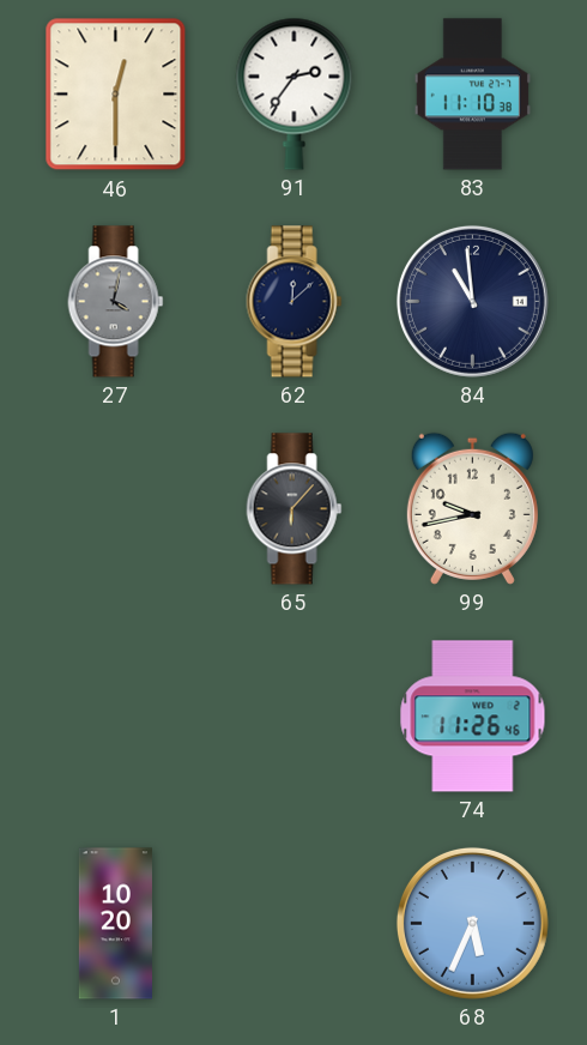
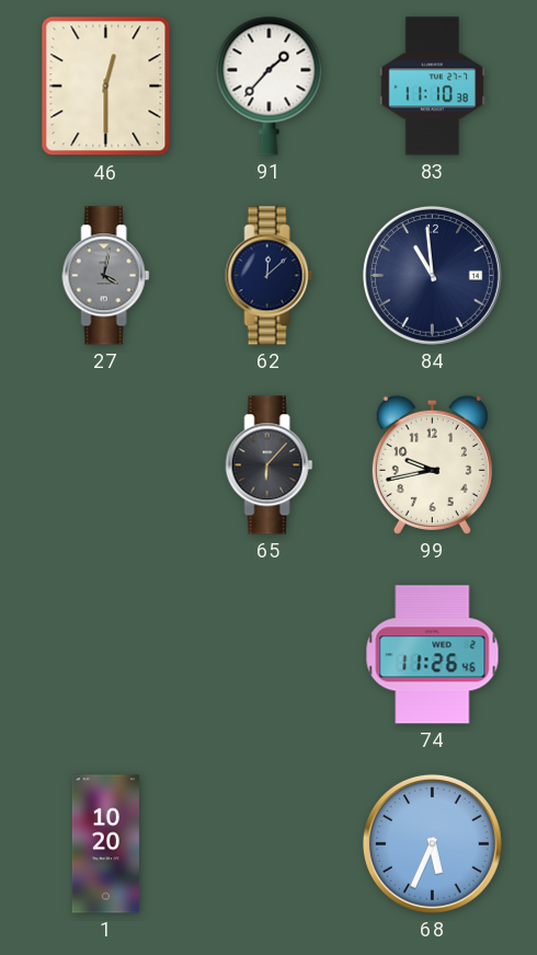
91: 2:36 -> 1:37 (270, 85)
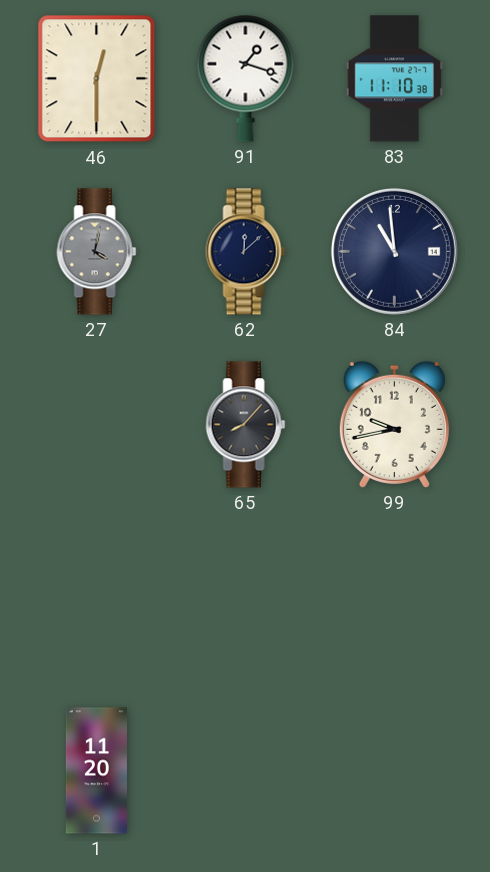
91: 1:37 -> 1:18 (246, 78)
65: 6:07 -> 8:07 (246, 425)
74: 11:26 -> none (433, 655)
1: 10:20 -> 11:20 (96, 771)
68: 5:34 -> none (432, 843)
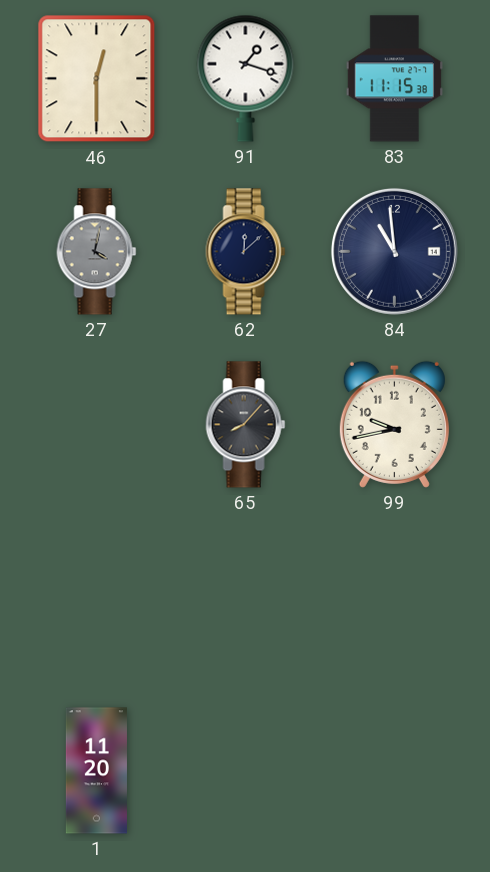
83: 11:10 -> 11:15 (394, 79)
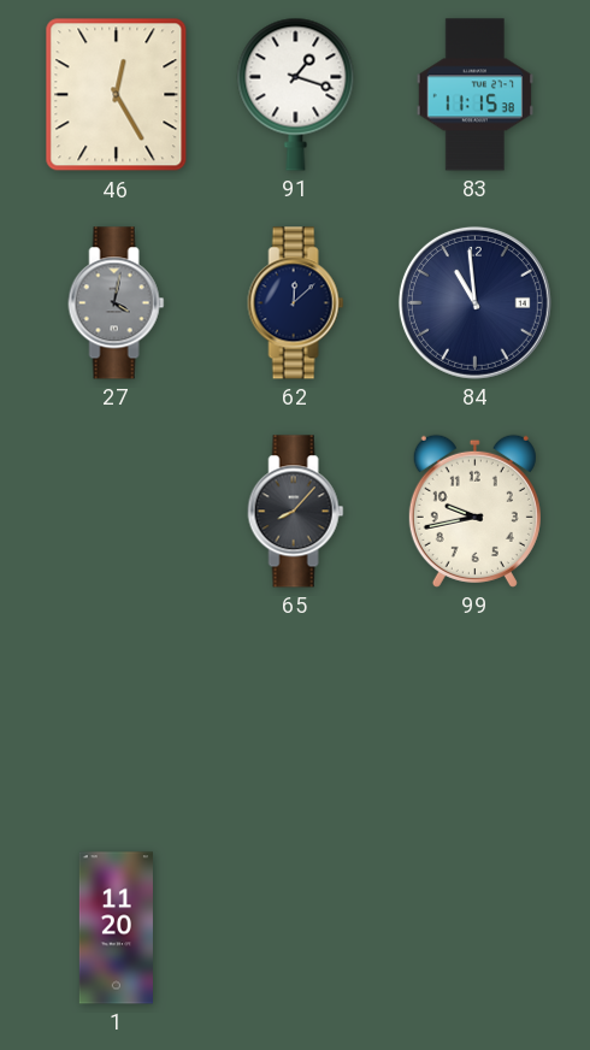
46: 12:30 -> 12:25 (117, 95)
